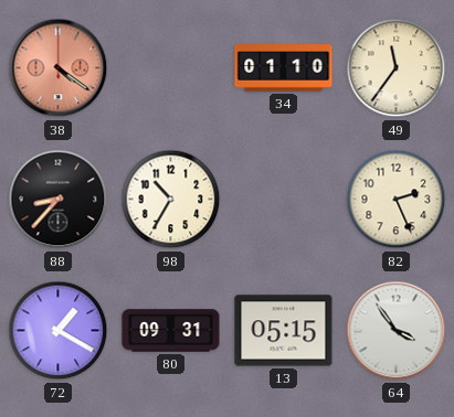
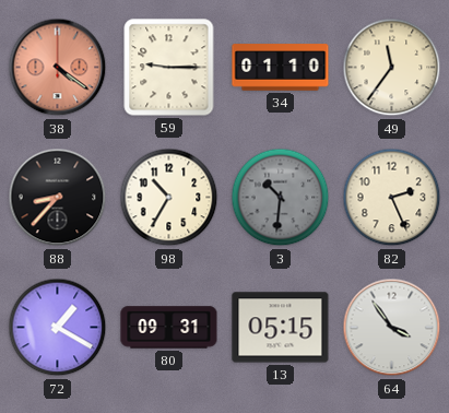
59: none -> 9:15 (169, 68)
3: none -> 10:31 (281, 198)
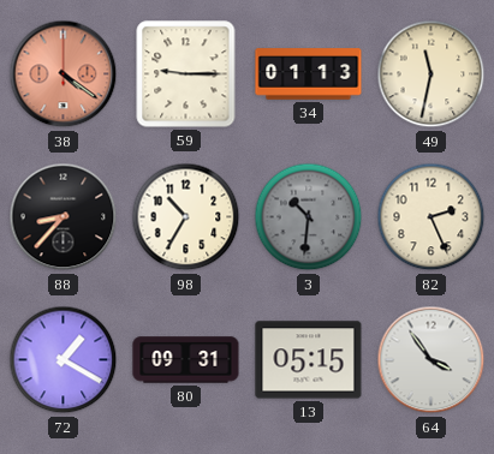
34: 01:10 -> 01:13 (309, 74)
49: 11:36 -> 11:32 (431, 74)
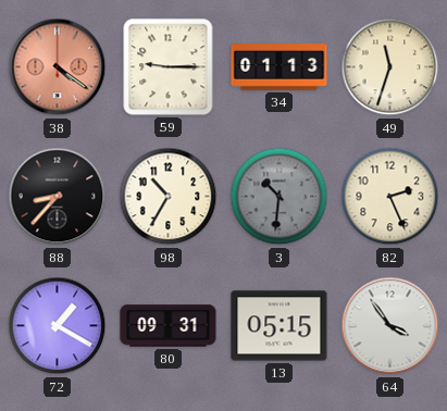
49: 11:32 -> 11:33 (390, 67)
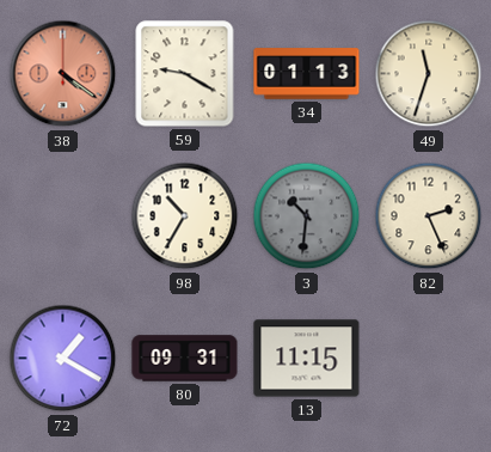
59: 9:15 -> 9:20 (185, 74)
88: 8:37 -> none (58, 197)
13: 05:15 -> 11:15 (307, 359)
64: 3:54 -> none (390, 326)
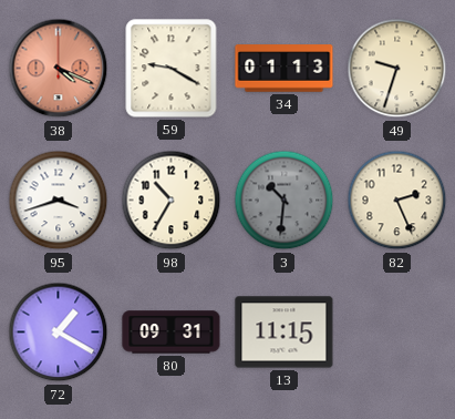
38: 4:21 -> 4:19 (59, 69)
49: 11:33 -> 9:33 (397, 69)
95: none -> 3:42 (59, 201)
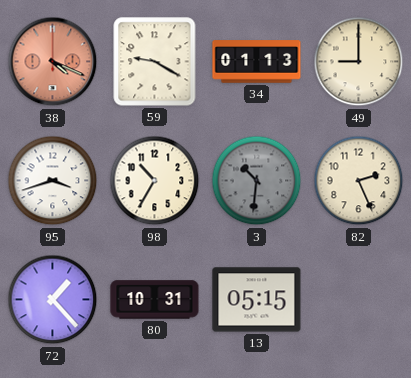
49: 9:33 -> 9:00 (359, 62)
72: 1:20 -> 1:23 (53, 300)
80: 09:31 -> 10:31 (155, 300)
13: 11:15 -> 05:15 (257, 300)
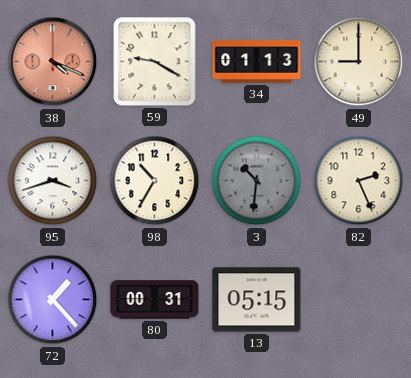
80: 10:31 -> 00:31 (155, 300)
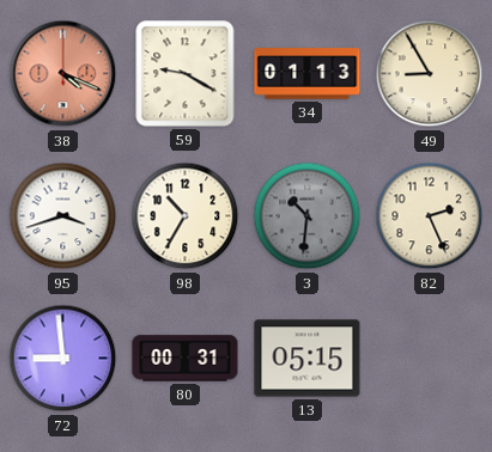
49: 9:00 -> 8:55 (430, 74)
72: 1:23 -> 8:59 (63, 359)
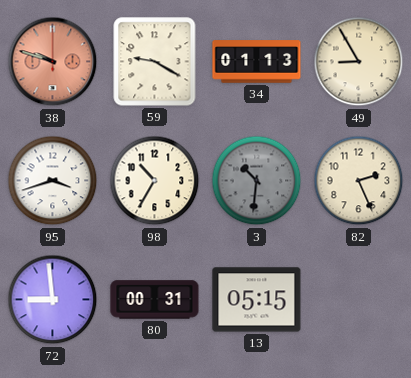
38: 4:19 -> 9:48 (53, 62)
